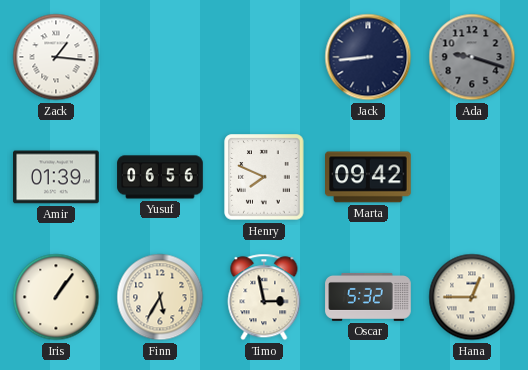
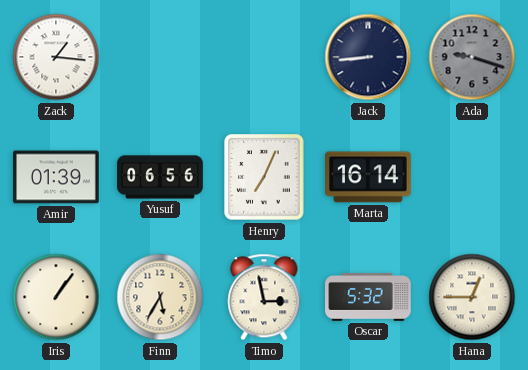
Henry: 7:49 -> 7:04 (264, 177)
Marta: 09:42 -> 16:14 (369, 177)
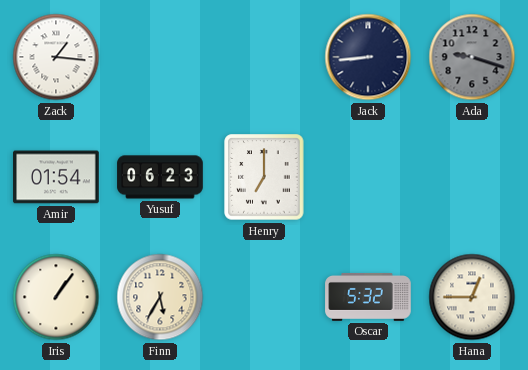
Amir: 01:39 -> 01:54 (56, 177)
Yusuf: 06:56 -> 06:23 (160, 177)
Henry: 7:04 -> 7:00 (264, 177)
Marta: 16:14 -> none (369, 177)
Timo: 2:58 -> none (264, 297)
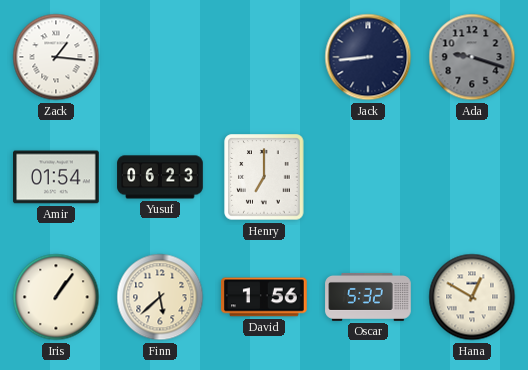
Finn: 5:35 -> 5:38 (160, 297)
David: none -> 1:56 (264, 297)
Hana: 12:45 -> 12:50 (472, 297)
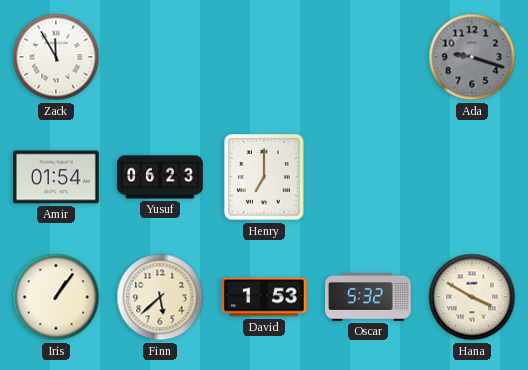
Zack: 1:16 -> 11:55 (56, 57)
Jack: 8:44 -> none (368, 57)
David: 1:56 -> 1:53 (264, 297)
Hana: 12:50 -> 3:50 (472, 297)
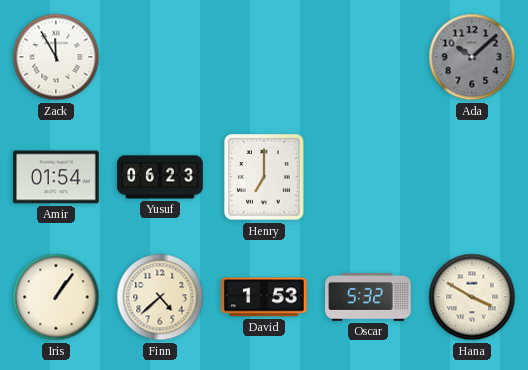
Ada: 9:18 -> 10:08 (472, 57)
Finn: 5:38 -> 4:38 (160, 297)
